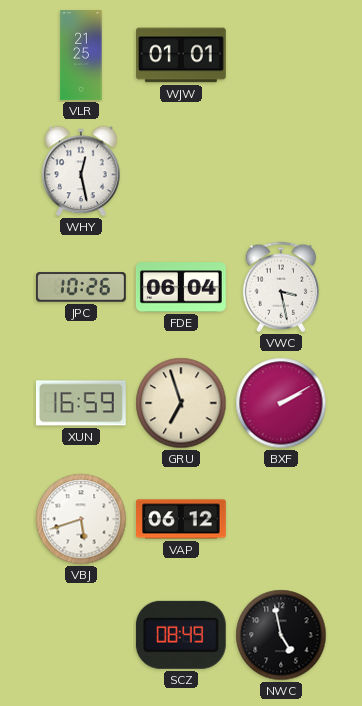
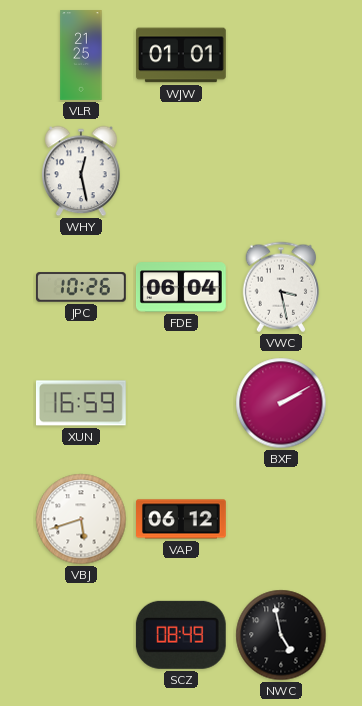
GRU: 6:57 -> none (181, 403)
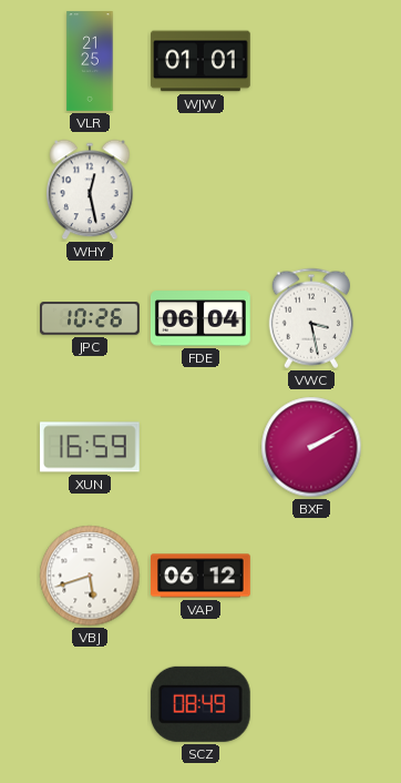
NWC: 4:58 -> none (281, 635)
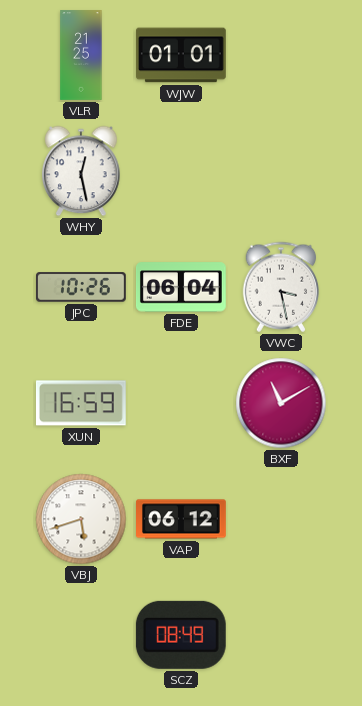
BXF: 2:10 -> 11:10 (281, 403)
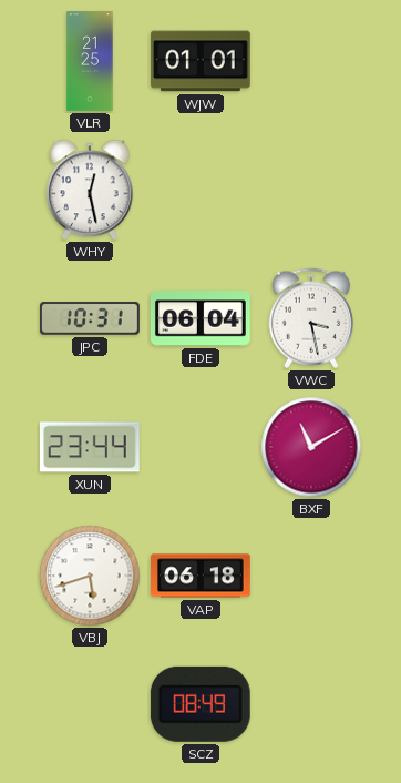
JPC: 10:26 -> 10:31 (91, 318)
XUN: 16:59 -> 23:44 (90, 447)
VAP: 06:12 -> 06:18 (202, 576)
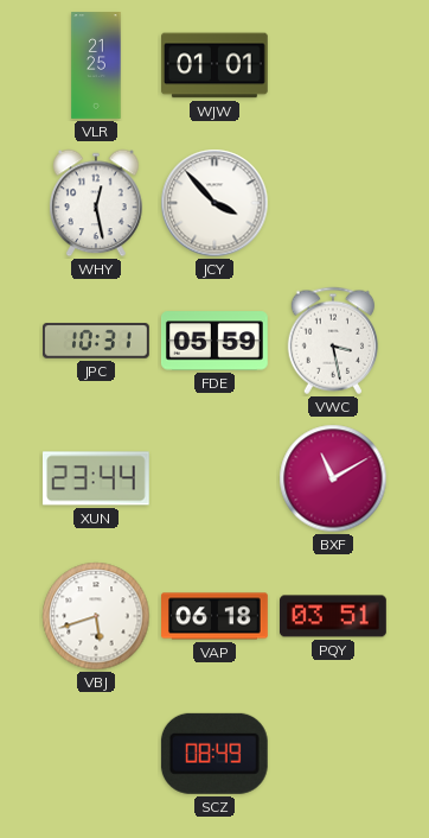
JCY: none -> 3:53 (214, 203)
FDE: 06:04 -> 05:59 (214, 341)
PQY: none -> 03:51 (334, 616)
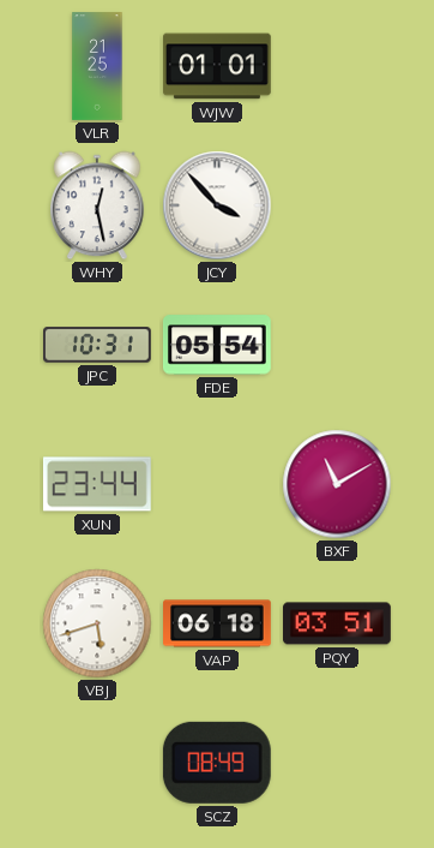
FDE: 05:59 -> 05:54 (217, 345)
VWC: 3:28 -> none (333, 341)
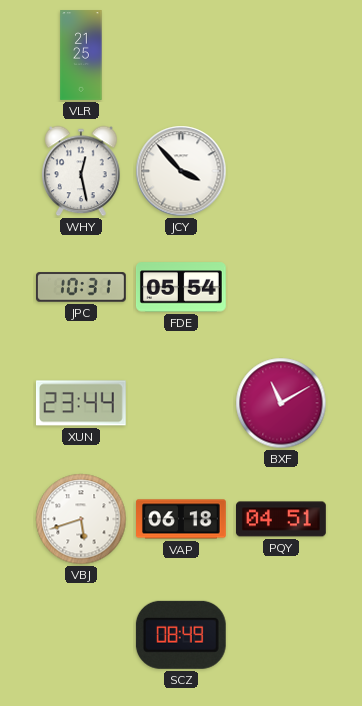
WJW: 01:01 -> none (218, 66)
PQY: 03:51 -> 04:51 (282, 519)
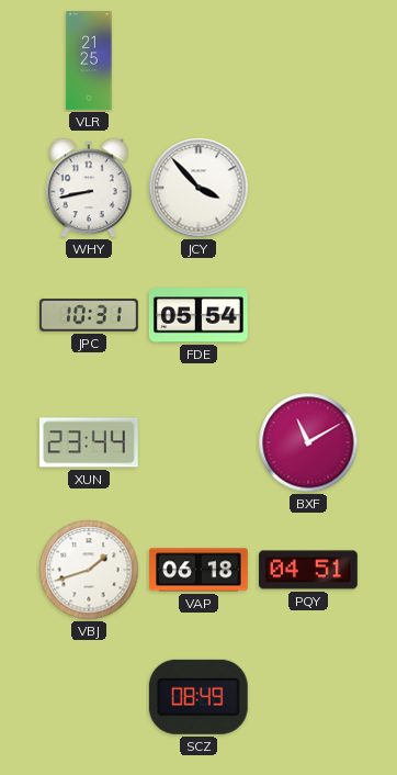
WHY: 12:28 -> 8:43 (89, 188)
VBJ: 5:42 -> 1:42 (89, 570)
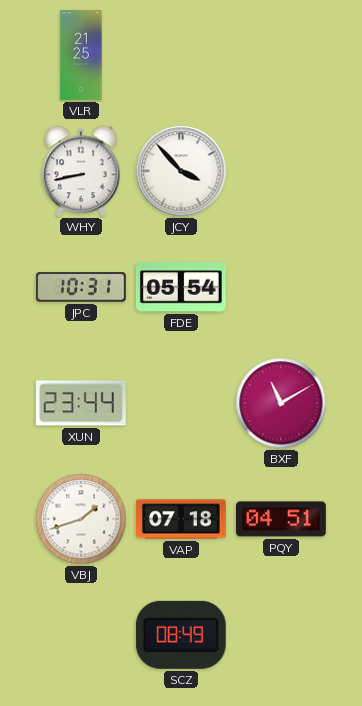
VAP: 06:18 -> 07:18 (182, 519)
